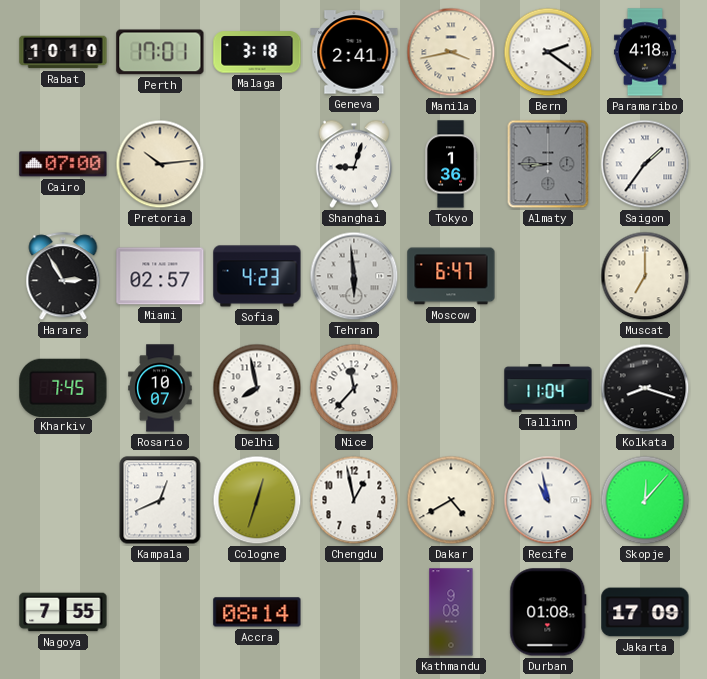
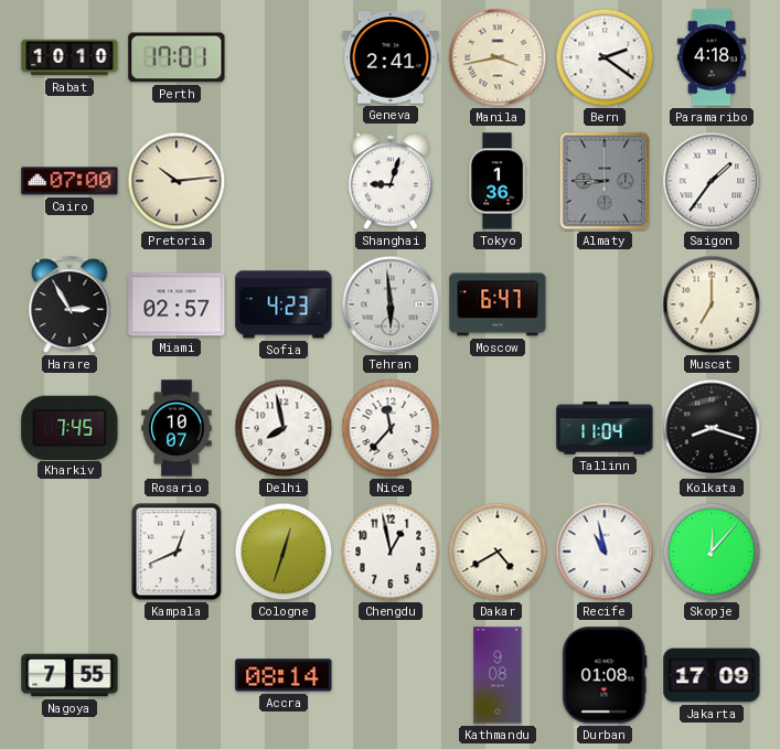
Malaga: 3:18 -> none (257, 52)
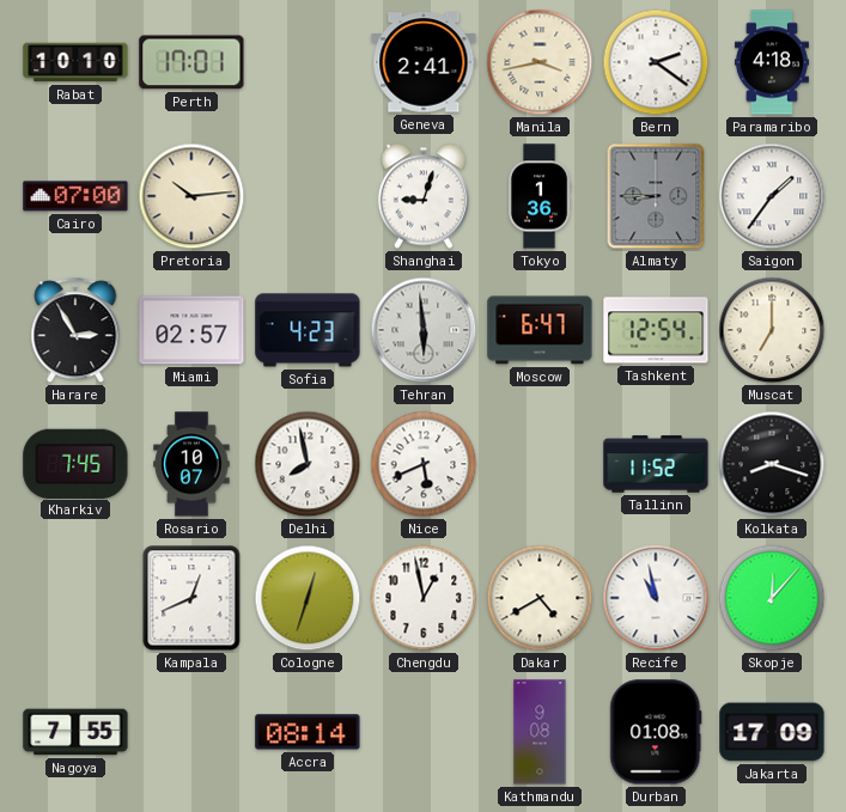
Tashkent: none -> 12:54 (656, 330)
Nice: 11:37 -> 5:41 (424, 464)
Tallinn: 11:04 -> 11:52 (656, 464)
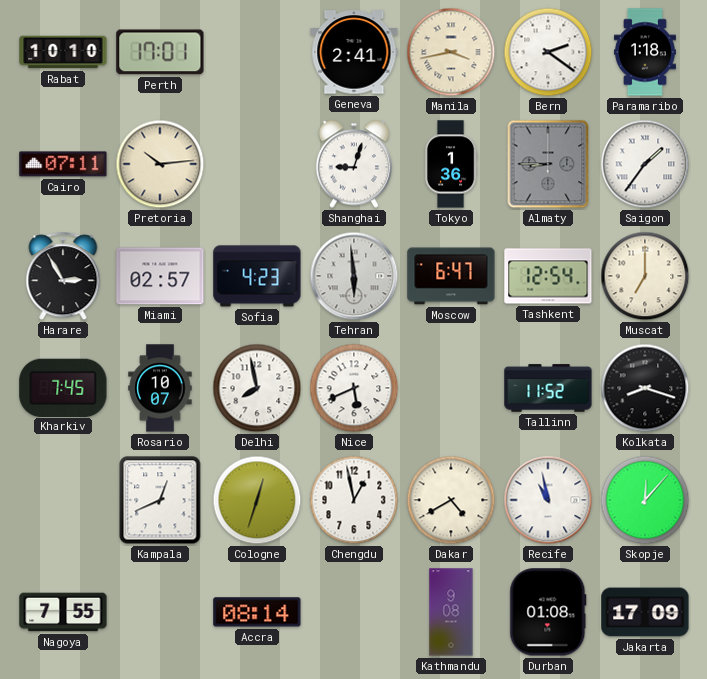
Paramaribo: 4:18 -> 1:18 (645, 52)
Cairo: 07:00 -> 07:11 (63, 164)
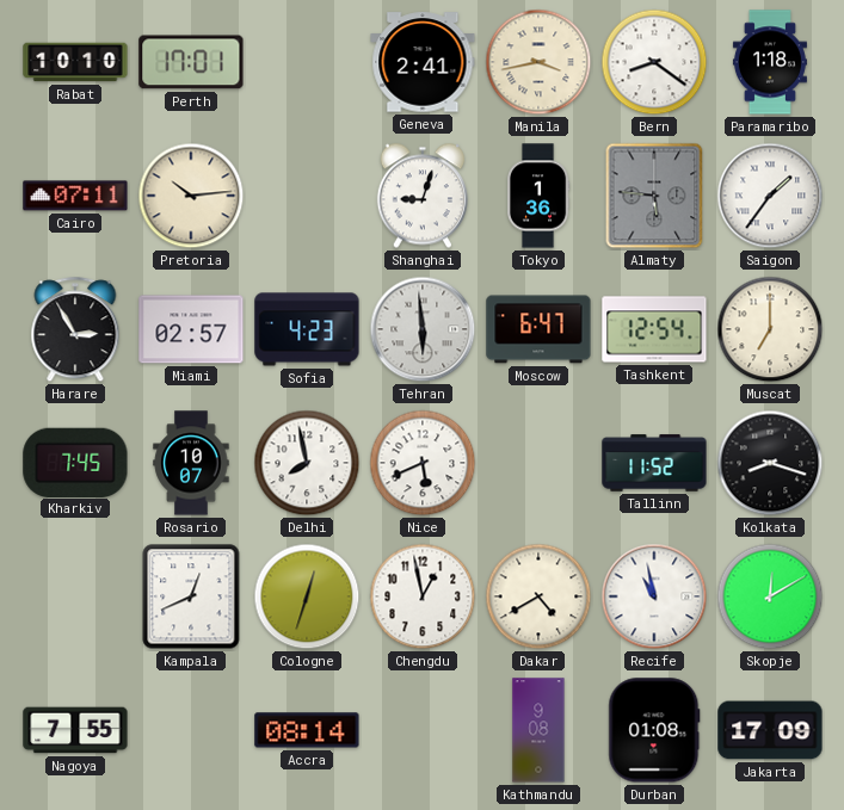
Bern: 2:21 -> 8:21 (654, 62)
Almaty: 8:45 -> 5:46 (654, 196)
Skopje: 12:07 -> 12:10 (770, 596)
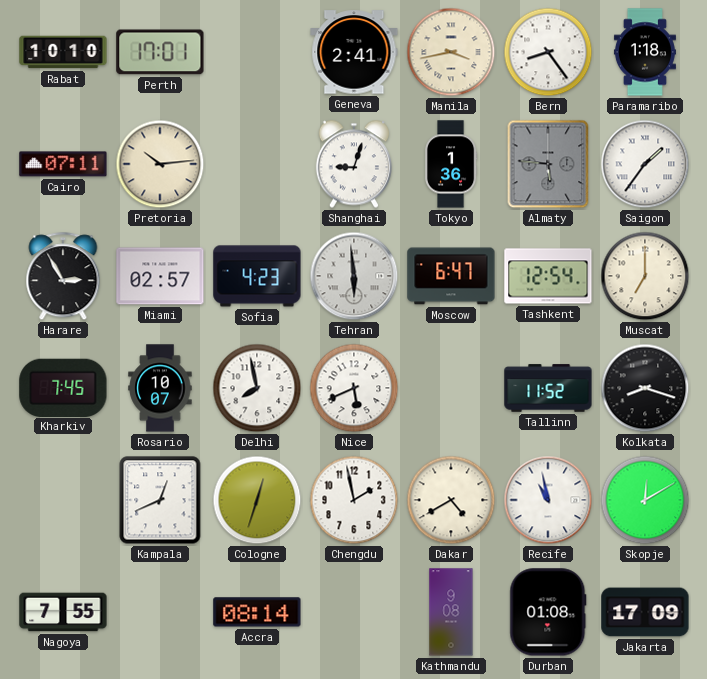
Bern: 8:21 -> 8:24 (548, 52)
Chengdu: 12:58 -> 1:58 (354, 500)
